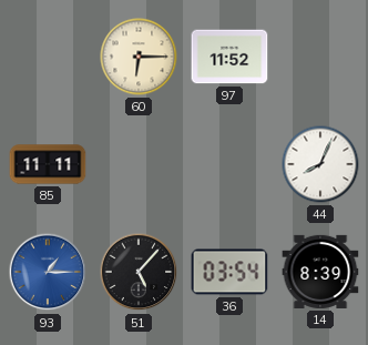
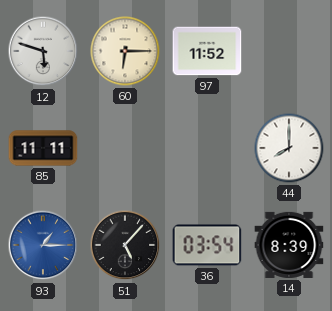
12: none -> 5:48 (43, 51)
44: 8:04 -> 8:00 (289, 148)
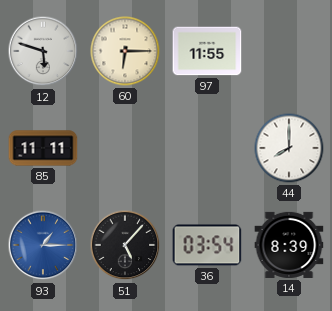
97: 11:52 -> 11:55 (207, 51)
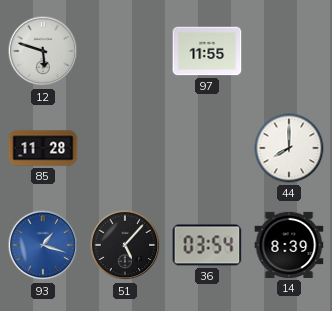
60: 6:15 -> none (125, 51)
85: 11:11 -> 11:28 (43, 148)
93: 1:15 -> 1:18 (43, 245)
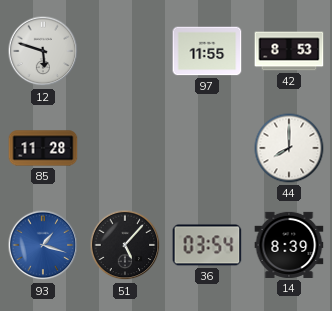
42: none -> 8:53 (289, 51)
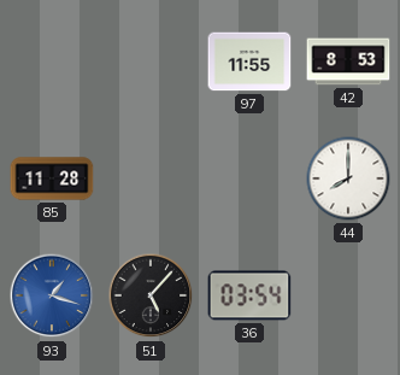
12: 5:48 -> none (43, 51)
14: 8:39 -> none (289, 245)
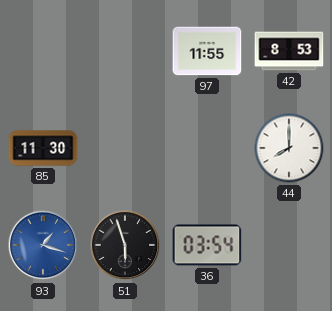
85: 11:28 -> 11:30 (43, 148)
51: 5:07 -> 5:57 (125, 245)
